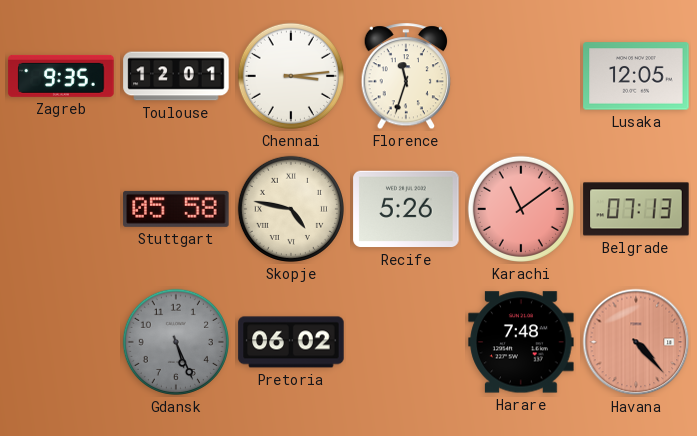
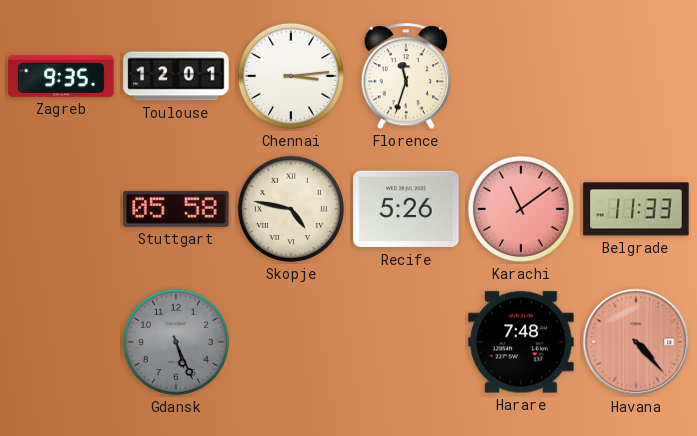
Lusaka: 12:05 -> none (636, 76)
Belgrade: 07:13 -> 11:33 (636, 209)
Pretoria: 06:02 -> none (291, 342)
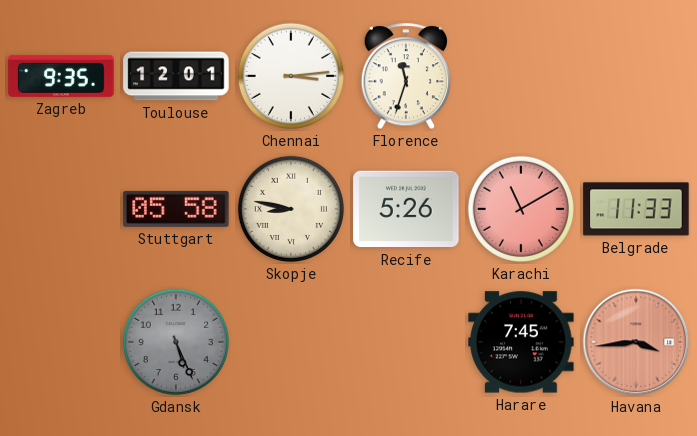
Skopje: 4:47 -> 8:47 (291, 209)
Karachi: 11:09 -> 11:10 (521, 209)
Harare: 7:48 -> 7:45 (521, 342)
Havana: 4:23 -> 3:44 (636, 342)
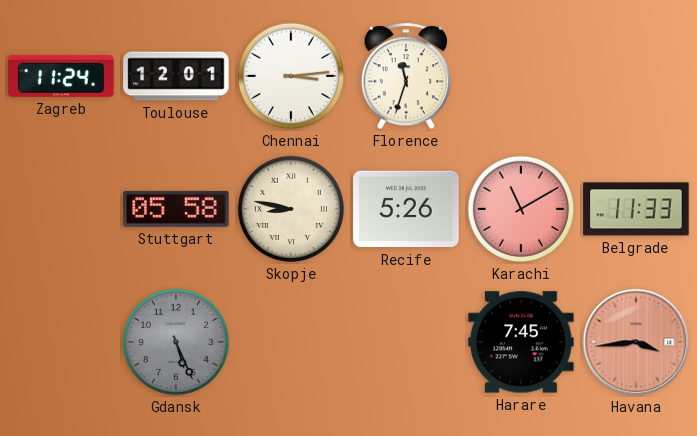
Zagreb: 9:35 -> 11:24 (61, 76)
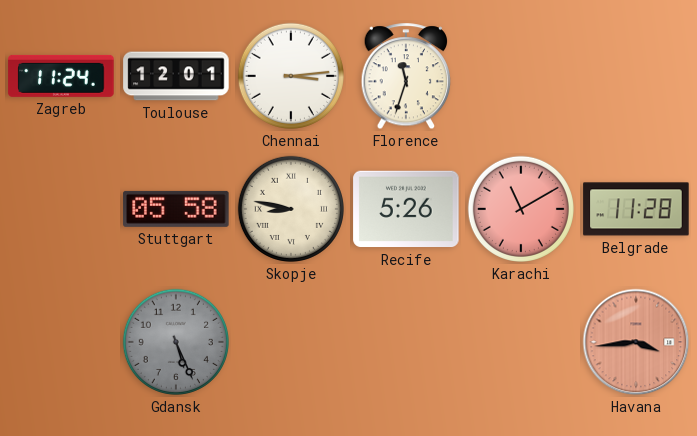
Belgrade: 11:33 -> 11:28 (636, 209)
Harare: 7:45 -> none (521, 342)
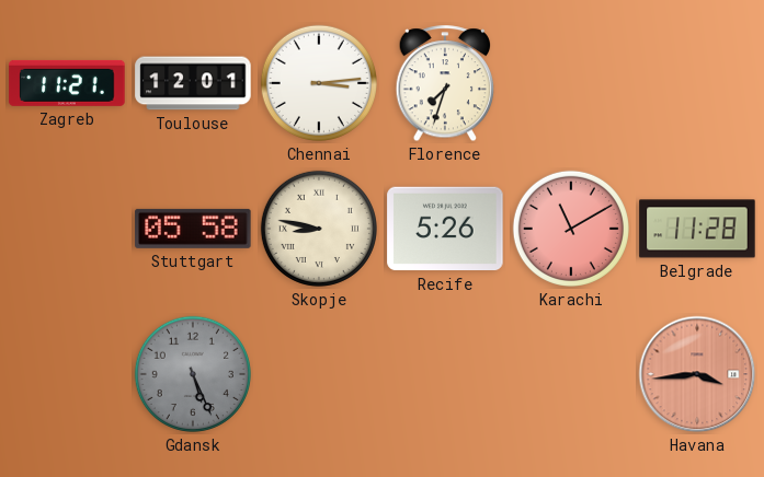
Zagreb: 11:24 -> 11:21 (67, 83)
Florence: 11:33 -> 7:33 (445, 84)
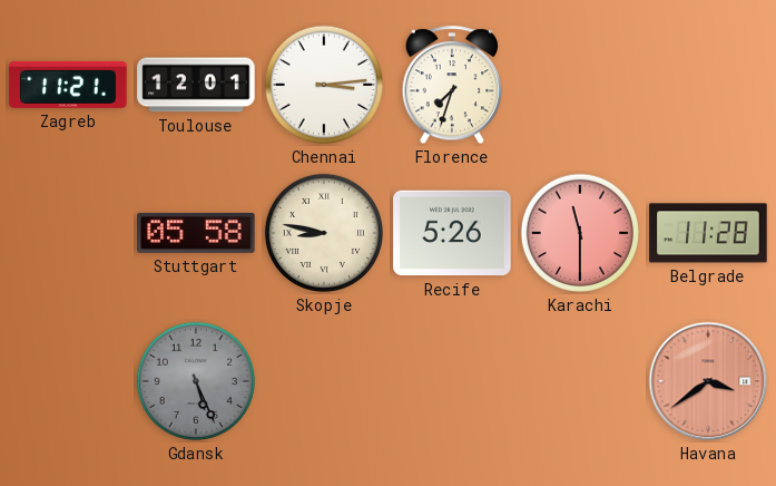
Karachi: 11:10 -> 11:30 (580, 233)
Havana: 3:44 -> 3:39 (708, 381)
